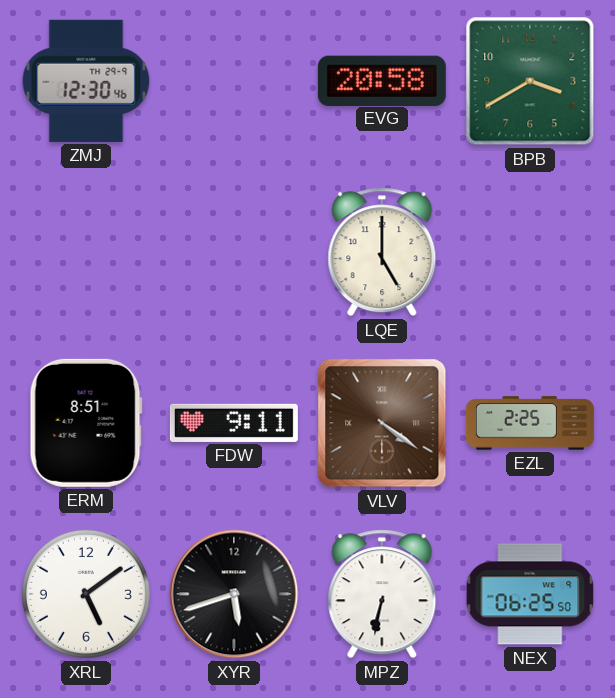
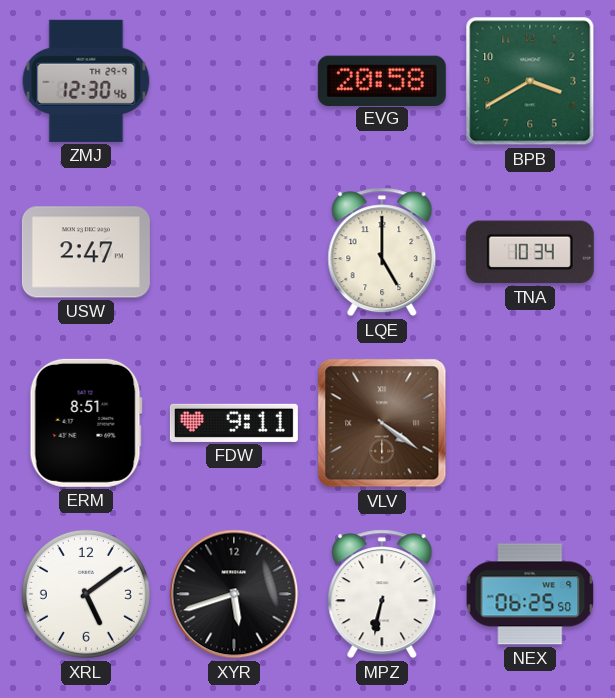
USW: none -> 2:47 (86, 252)
TNA: none -> 10:34 (530, 252)
EZL: 2:25 -> none (530, 423)
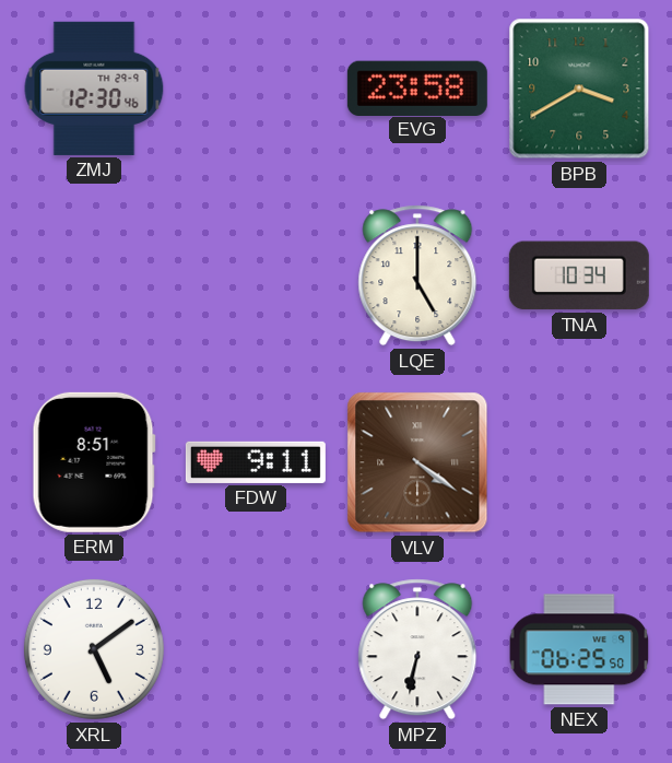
EVG: 20:58 -> 23:58 (417, 87)
USW: 2:47 -> none (86, 252)
XYR: 5:42 -> none (234, 594)
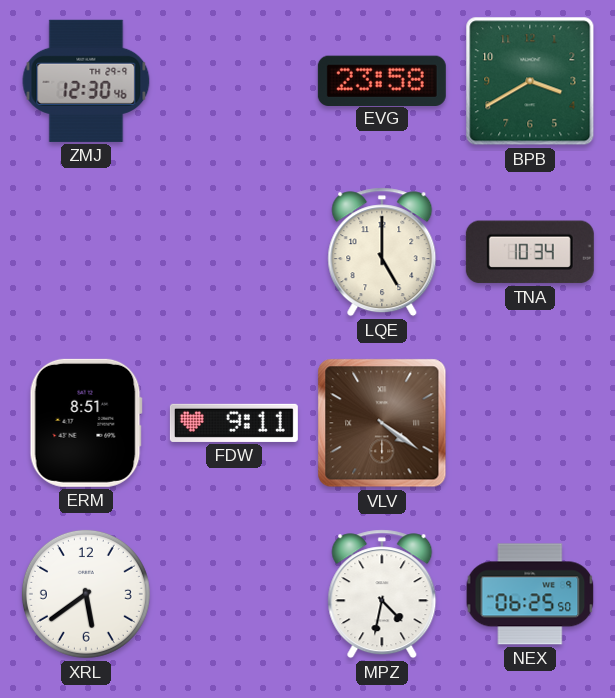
XRL: 5:09 -> 5:39 (86, 594)
MPZ: 6:32 -> 4:32 (382, 594)
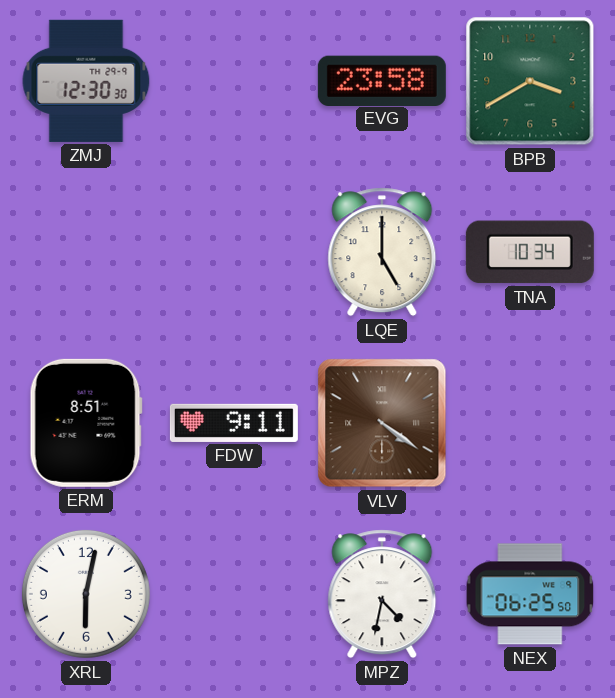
ZMJ: 12:30:46 -> 12:30:30 (86, 81)
XRL: 5:39 -> 6:02 (86, 594)
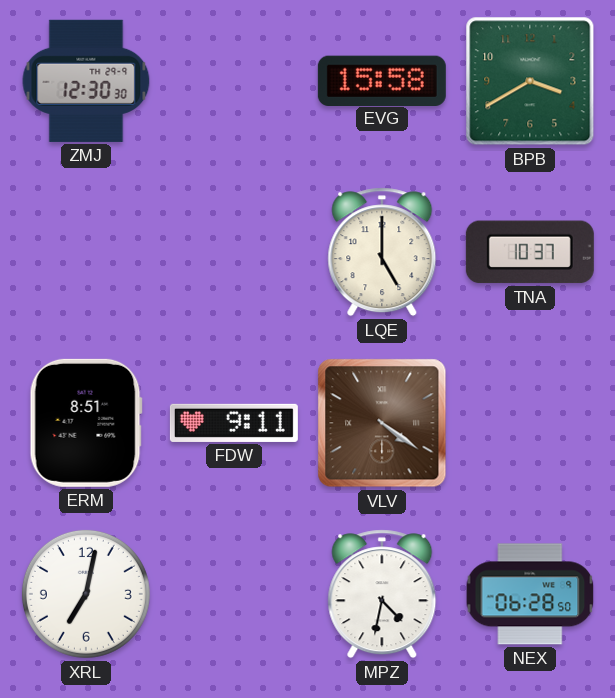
EVG: 23:58 -> 15:58 (382, 80)
TNA: 10:34 -> 10:37 (530, 252)
XRL: 6:02 -> 7:02 (86, 594)
NEX: 06:25 -> 06:28 (530, 594)
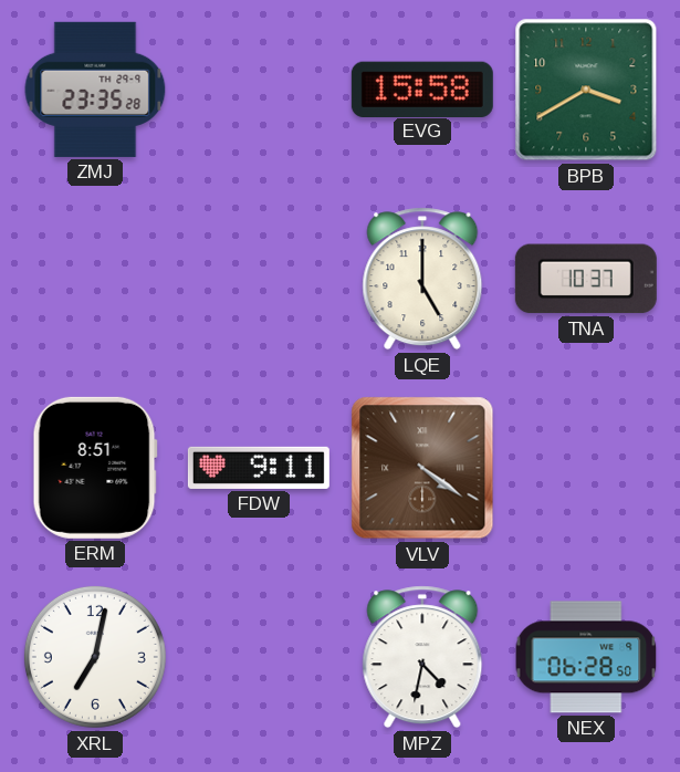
ZMJ: 12:30 -> 23:35 (95, 90)
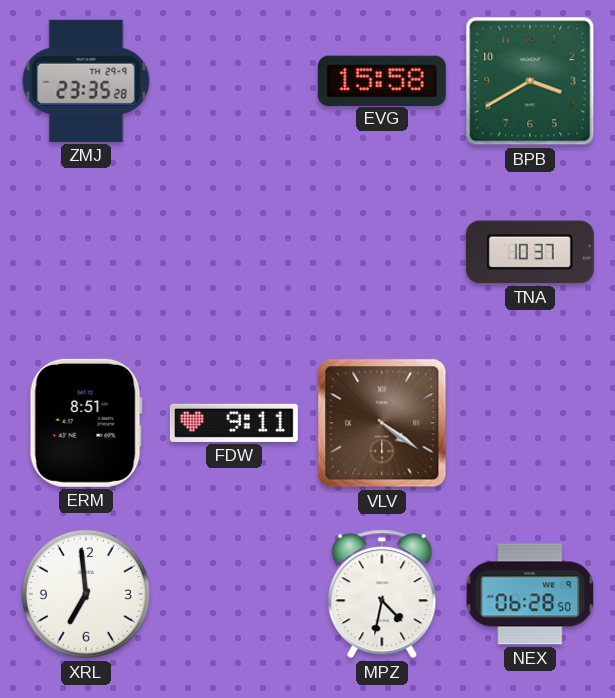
LQE: 5:00 -> none (422, 279)
XRL: 7:02 -> 6:59 (86, 594)
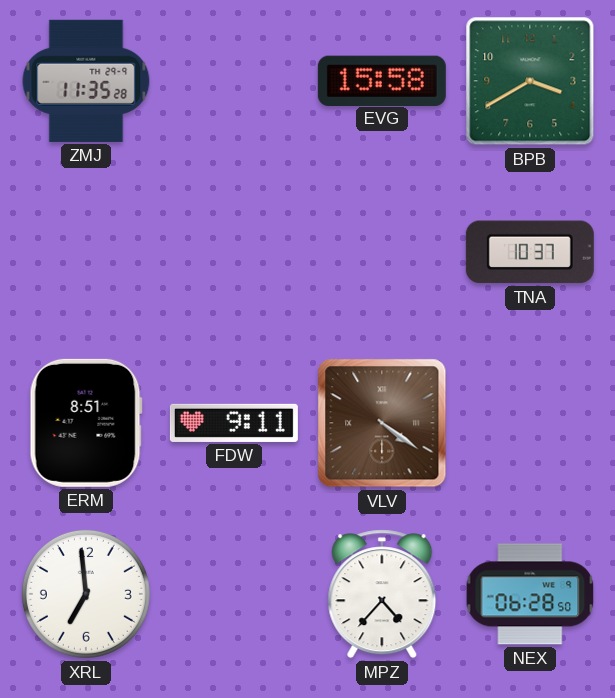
ZMJ: 23:35 -> 11:35 (86, 81)
MPZ: 4:32 -> 4:37 (382, 594)
